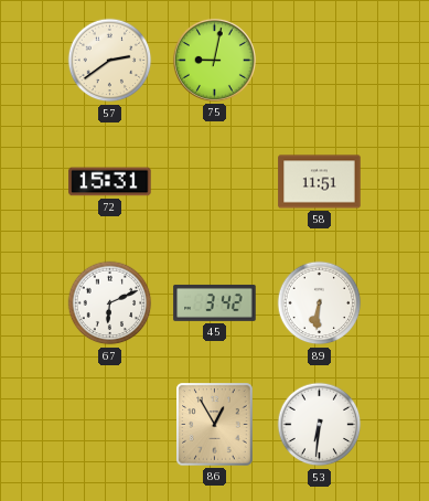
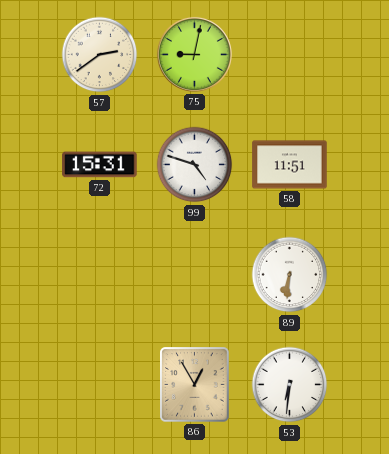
99: none -> 4:48 (195, 165)
67: 6:11 -> none (110, 303)
45: 3:42 -> none (215, 302)
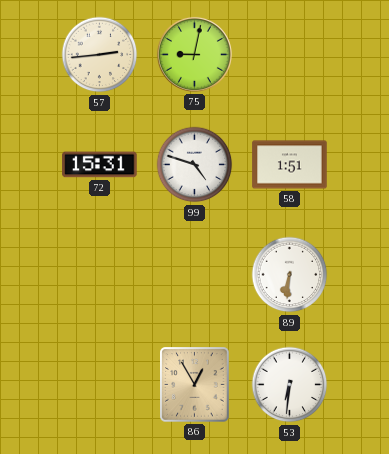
57: 2:39 -> 2:44 (100, 55)
58: 11:51 -> 1:51 (290, 165)
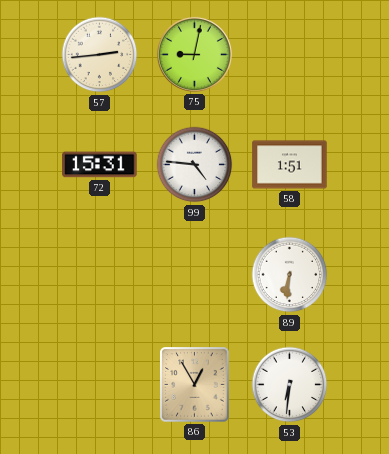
99: 4:48 -> 4:46 (195, 165)
